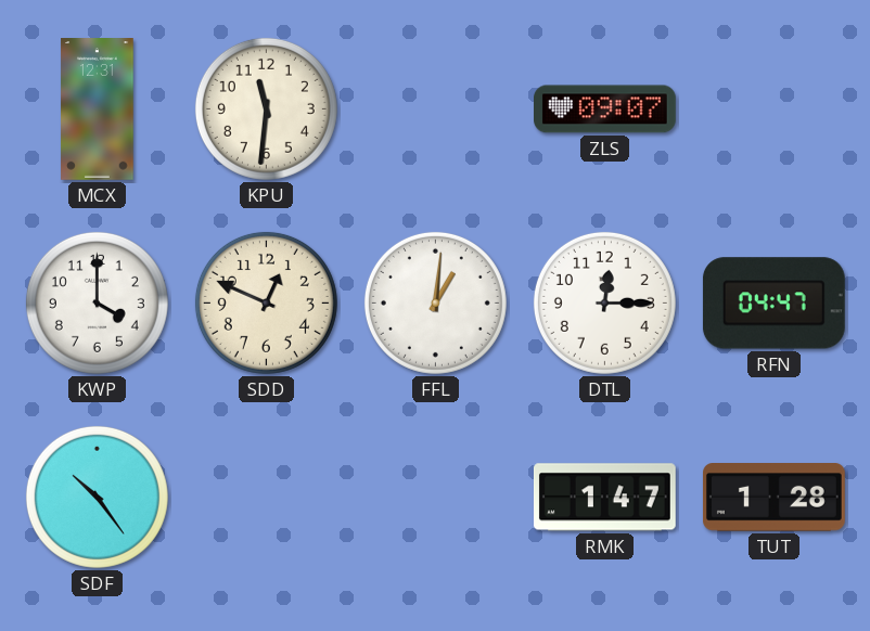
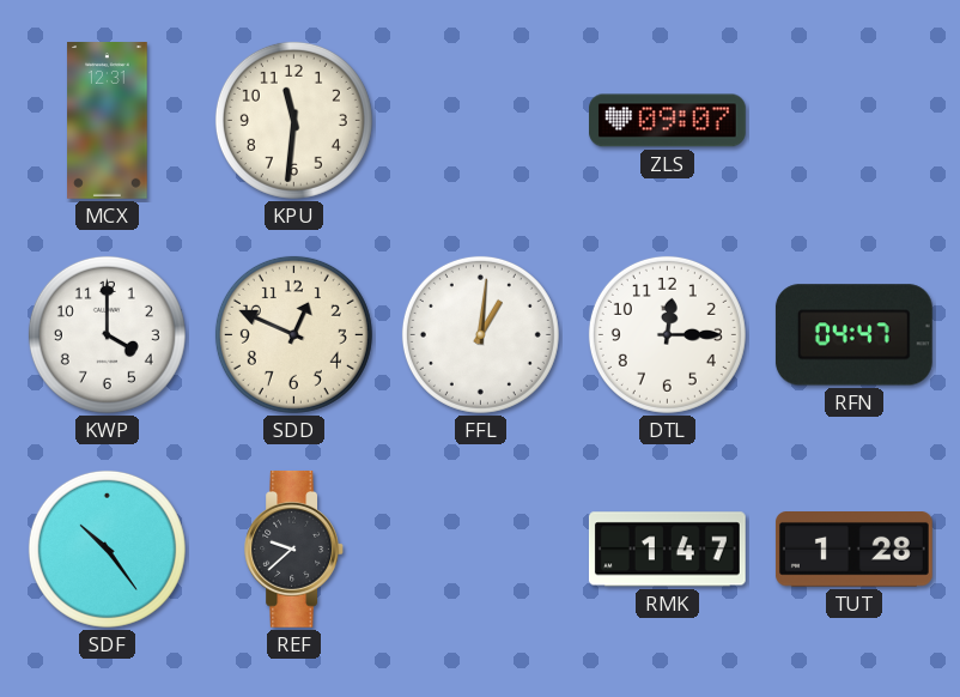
REF: none -> 9:38 (293, 550)
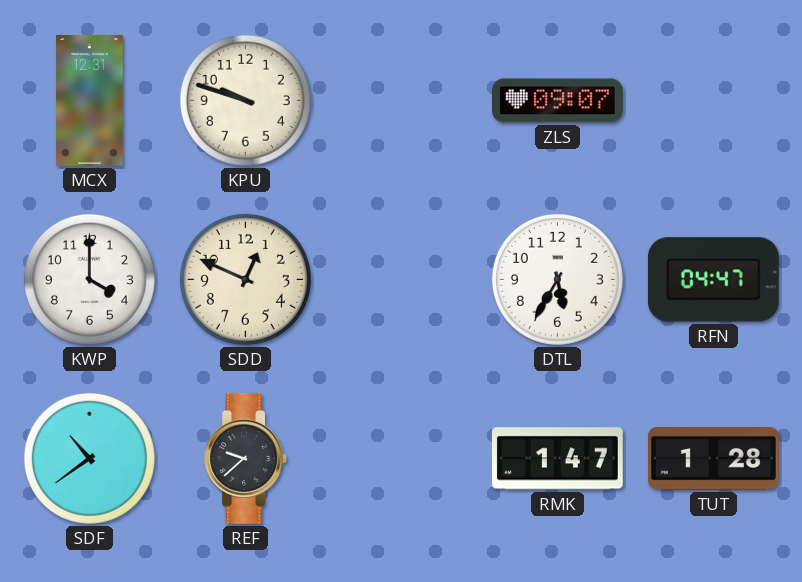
KPU: 11:31 -> 9:48 (245, 100)
FFL: 1:01 -> none (480, 334)
DTL: 12:15 -> 5:35 (557, 279)
SDF: 10:24 -> 10:39 (89, 458)
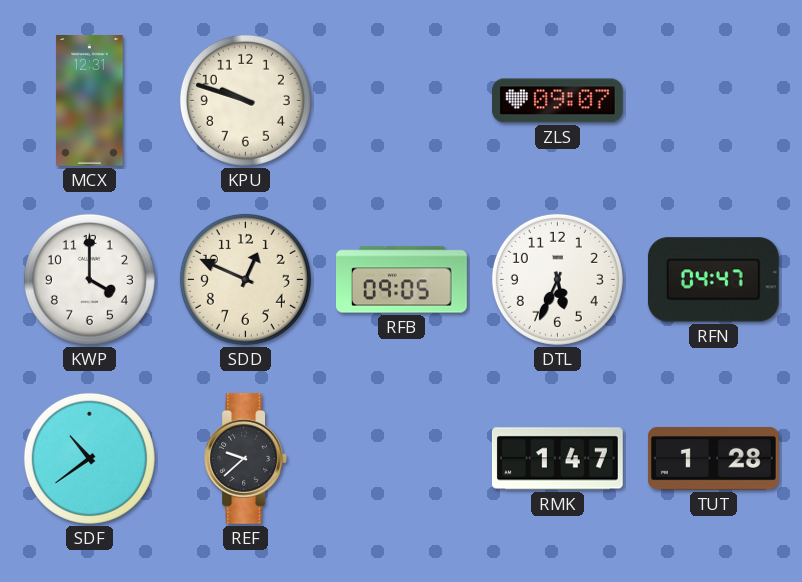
RFB: none -> 09:05 (402, 280)
DTL: 5:35 -> 5:34 (557, 279)
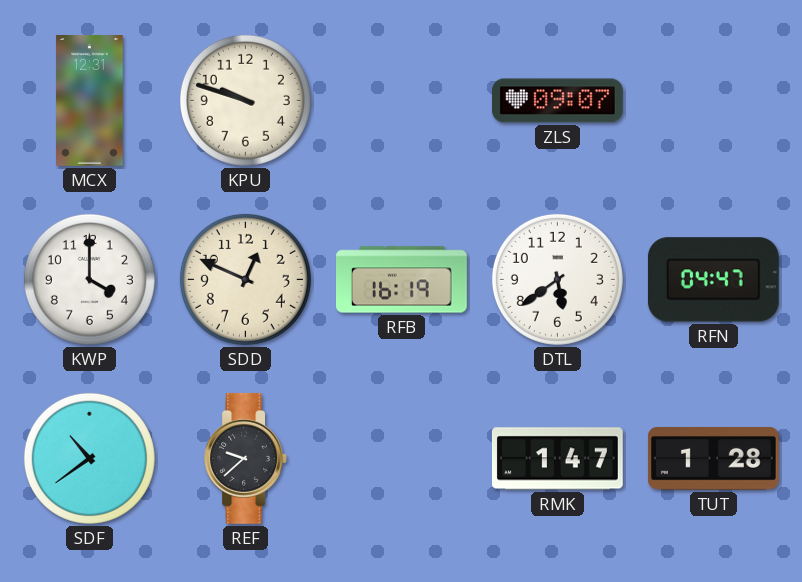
RFB: 09:05 -> 16:19 (402, 280)
DTL: 5:34 -> 5:39 (557, 279)
